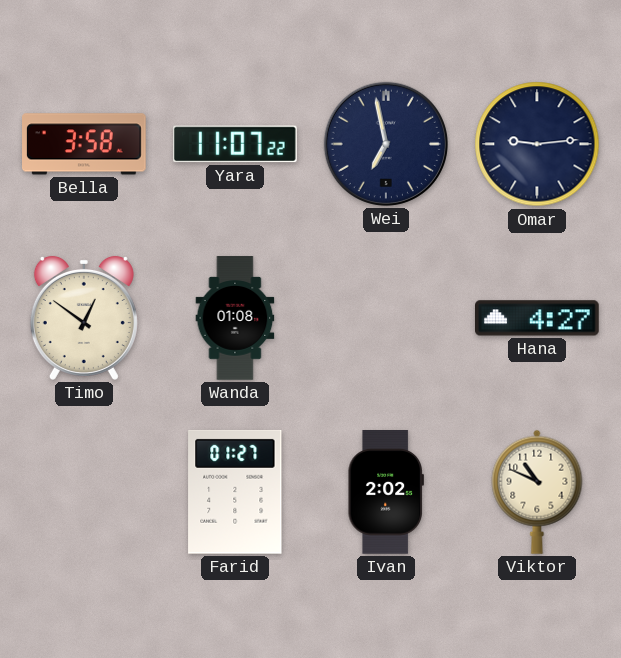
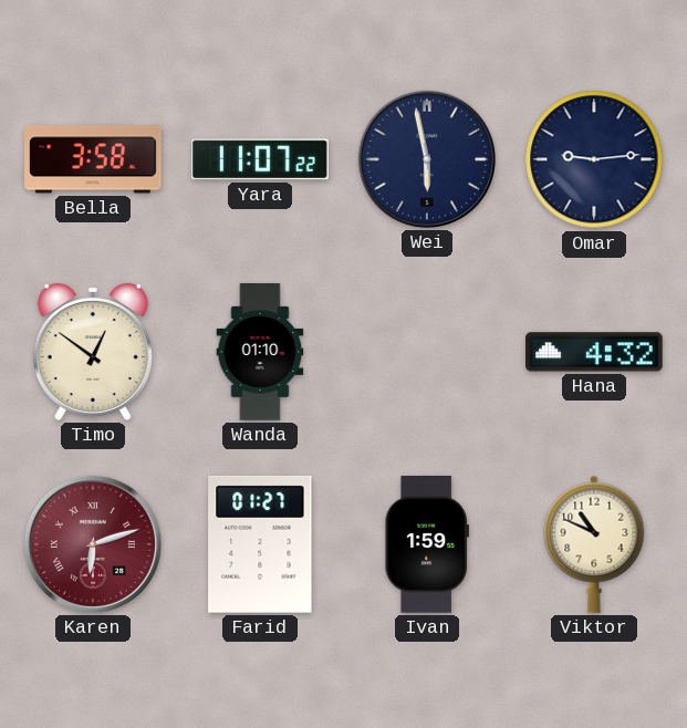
Wei: 6:58 -> 5:58 (427, 159)
Wanda: 01:08 -> 01:10 (260, 352)
Hana: 4:27 -> 4:32 (595, 352)
Karen: none -> 6:12 (93, 544)
Ivan: 2:02 -> 1:59 (427, 545)
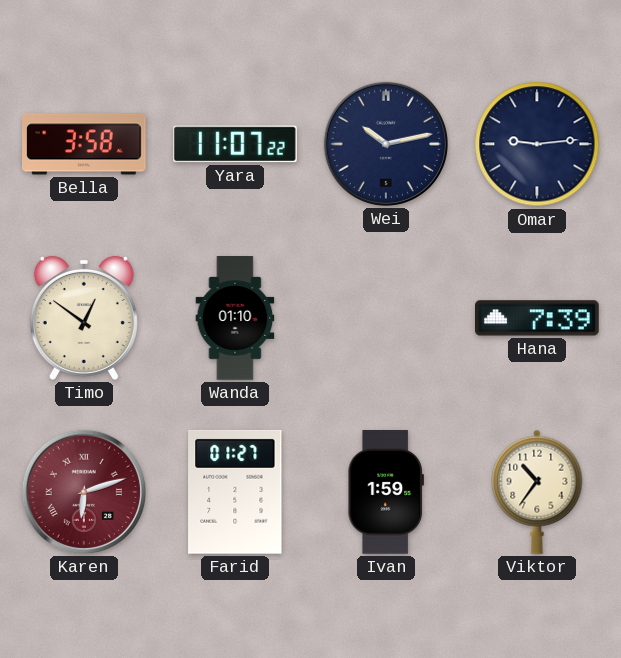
Wei: 5:58 -> 10:13 (386, 144)
Hana: 4:32 -> 7:39 (538, 318)
Viktor: 10:49 -> 10:36 (537, 492)
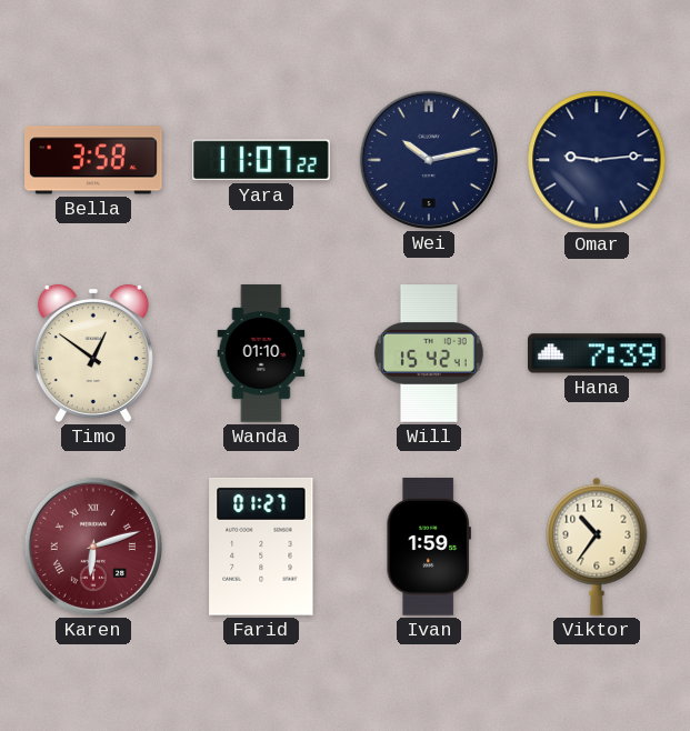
Will: none -> 15:42 (429, 354)
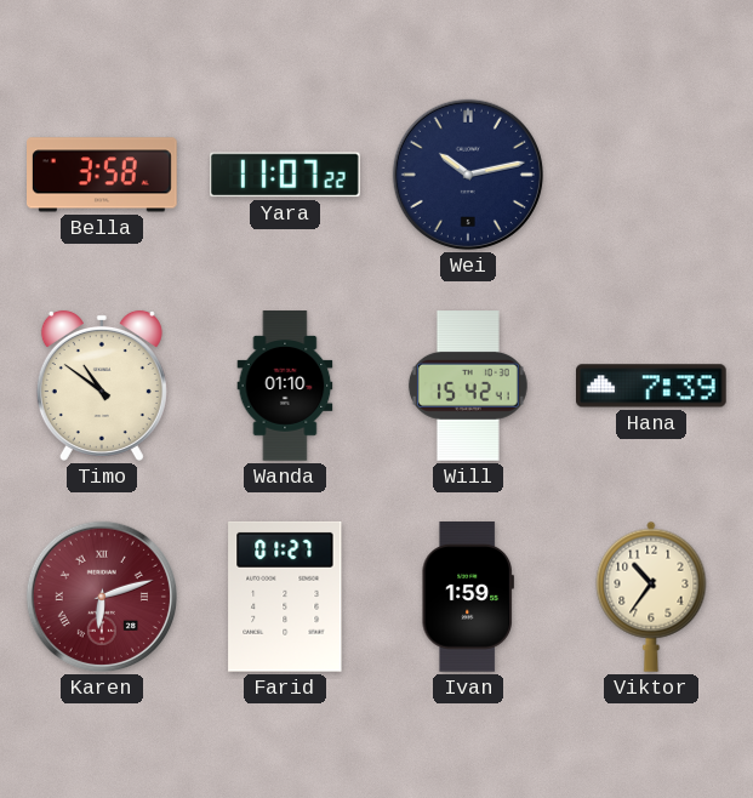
Omar: 9:14 -> none (597, 160)
Timo: 12:51 -> 10:51 (102, 386)
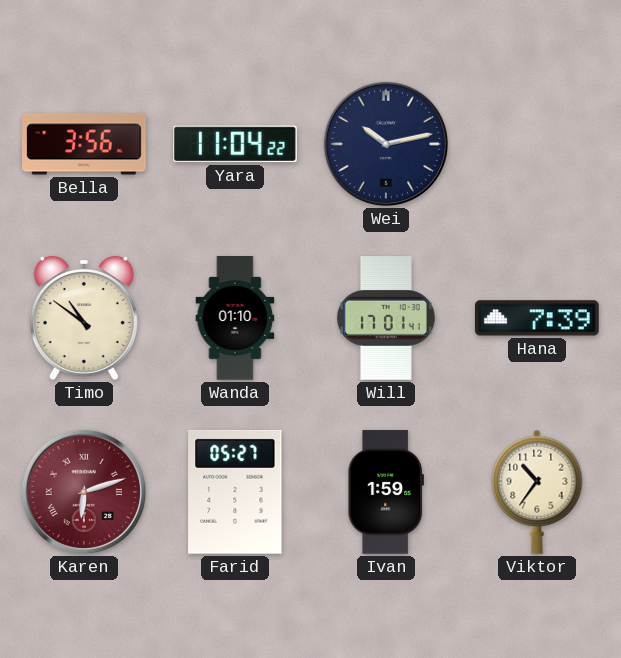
Bella: 3:58 -> 3:56 (85, 144)
Yara: 11:07 -> 11:04 (236, 144)
Will: 15:42 -> 17:01 (386, 319)
Farid: 01:27 -> 05:27 (235, 492)
